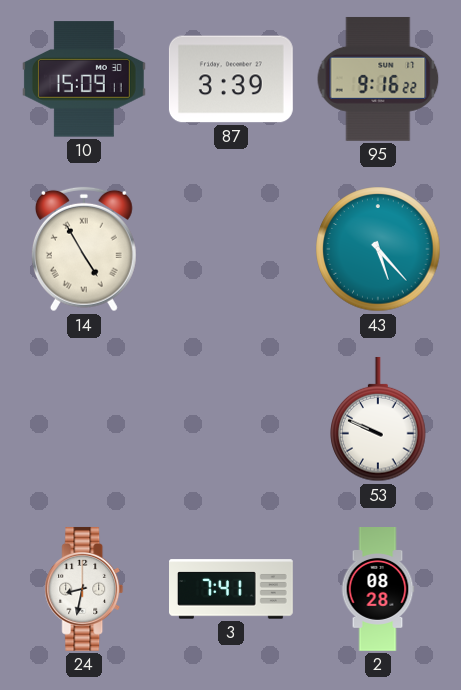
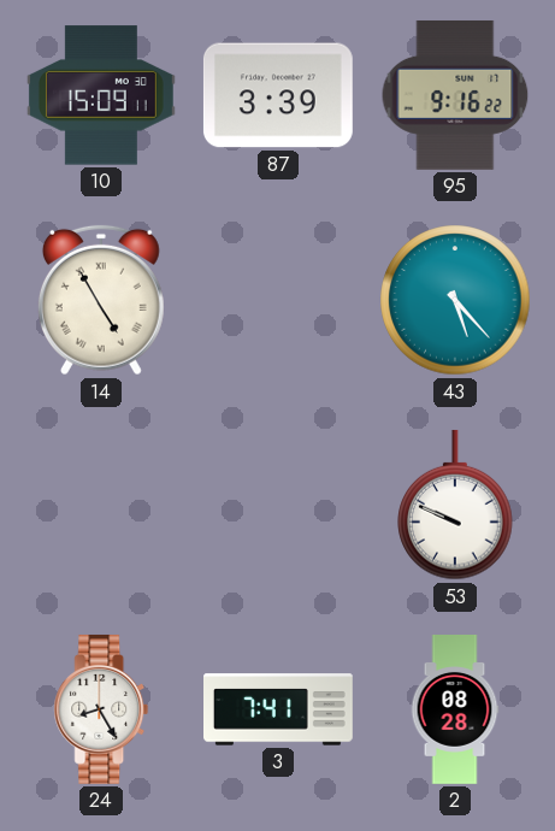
24: 8:32 -> 8:25 (101, 709)
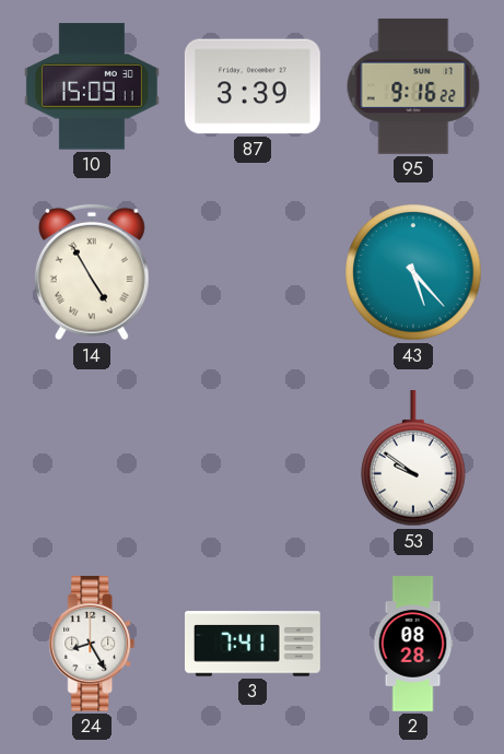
53: 9:49 -> 9:51 (413, 458)
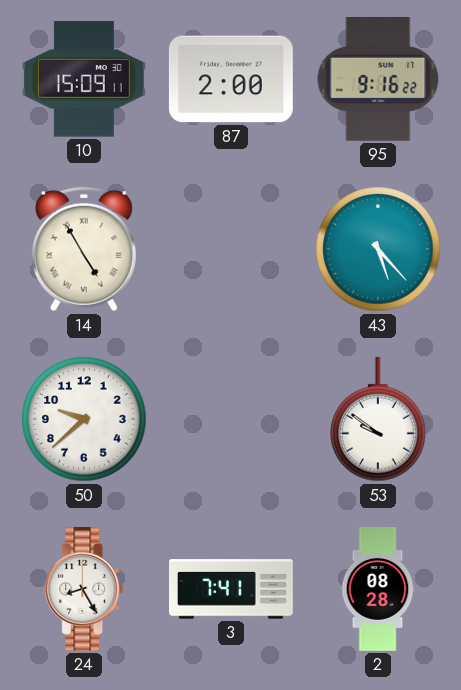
87: 3:39 -> 2:00 (231, 79)
50: none -> 9:38 (84, 419)
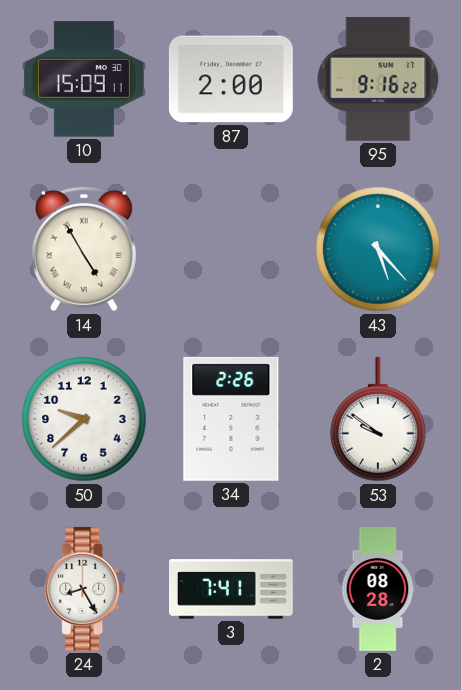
34: none -> 2:26 (231, 419)
